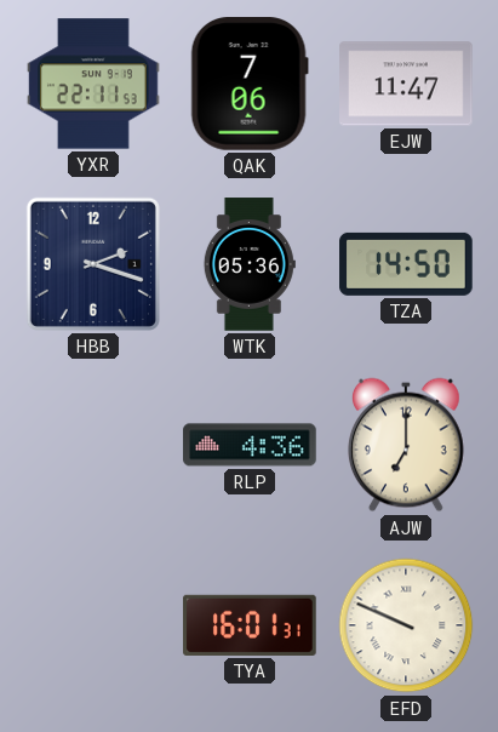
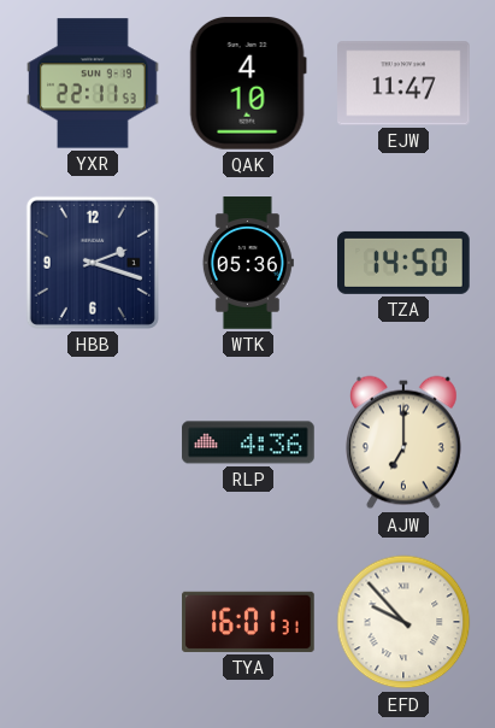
QAK: 7:06 -> 4:10 (248, 84)
EFD: 9:49 -> 9:53 (403, 622)
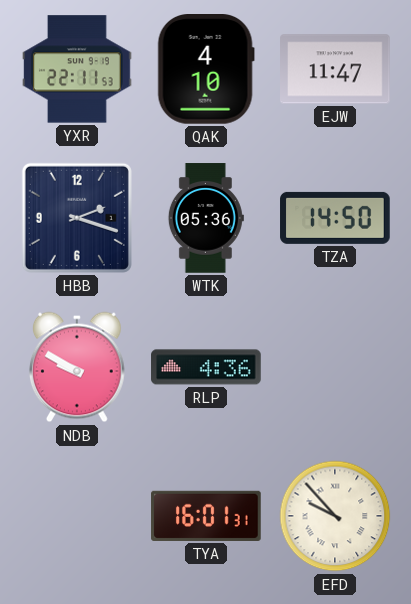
NDB: none -> 9:50 (77, 367)
AJW: 7:00 -> none (403, 442)
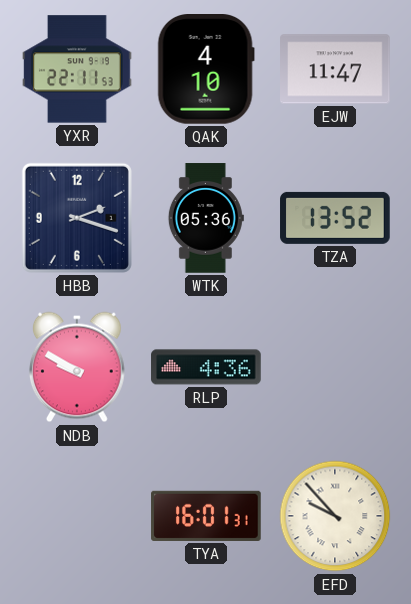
TZA: 14:50 -> 13:52 (335, 218)
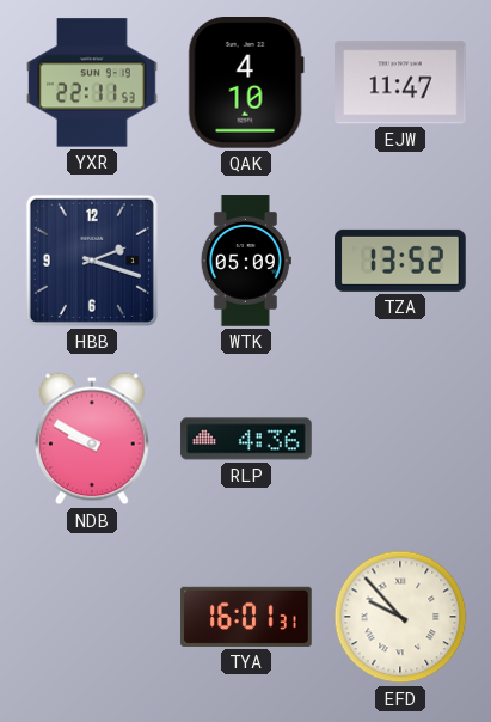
WTK: 05:36 -> 05:09 (246, 261)
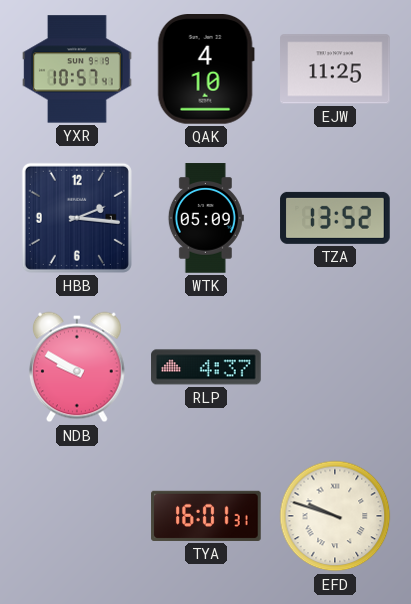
YXR: 22:11 -> 10:57 (77, 69)
EJW: 11:47 -> 11:25 (335, 69)
HBB: 2:18 -> 2:16 (77, 218)
RLP: 4:36 -> 4:37 (206, 367)
EFD: 9:53 -> 9:48 (335, 516)
